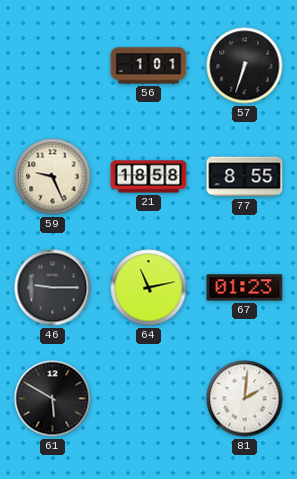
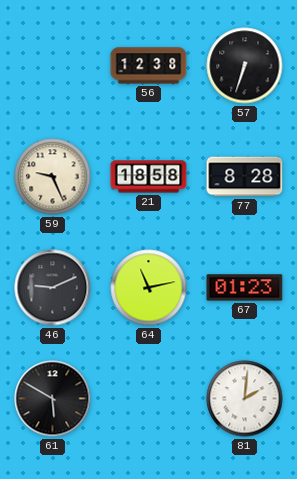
56: 1:01 -> 12:38 (149, 66)
77: 8:55 -> 8:28 (245, 177)
46: 9:15 -> 9:11 (53, 288)
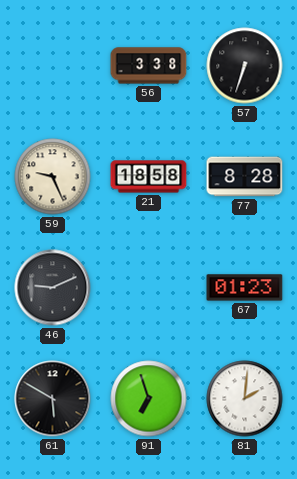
56: 12:38 -> 3:38 (149, 66)
64: 11:13 -> none (149, 288)
91: none -> 6:57 (149, 399)
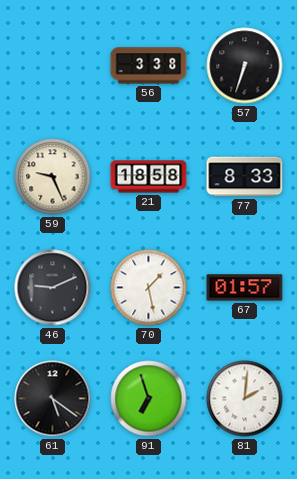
77: 8:28 -> 8:33 (245, 177)
70: none -> 1:28 (149, 288)
67: 01:23 -> 01:57 (245, 288)
61: 5:50 -> 5:21 (53, 399)
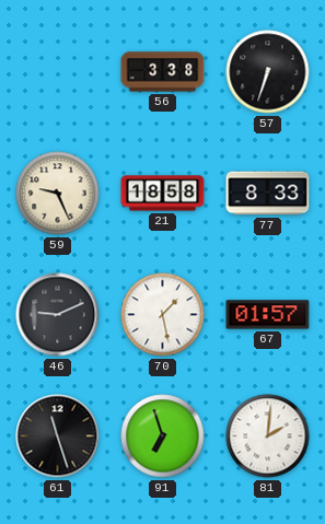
61: 5:21 -> 11:27 (58, 436)
